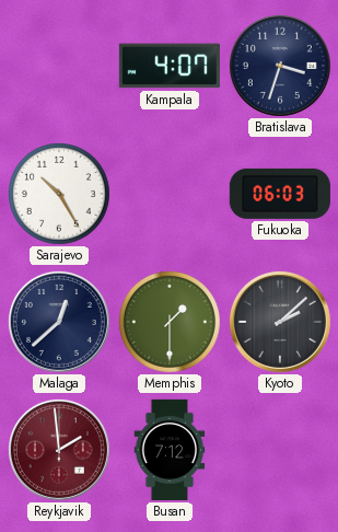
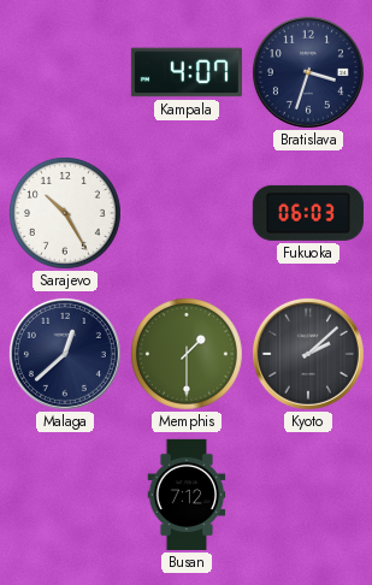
Reykjavik: 1:59 -> none (59, 450)
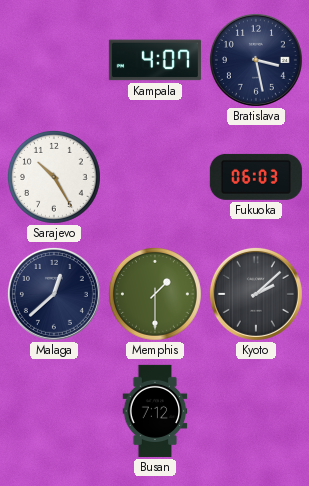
Bratislava: 3:33 -> 3:28 (256, 60)
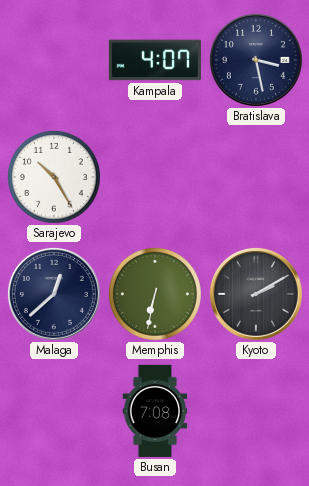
Fukuoka: 06:03 -> none (256, 177)
Memphis: 1:30 -> 6:32 (155, 294)
Kyoto: 2:08 -> 2:10 (256, 294)
Busan: 7:12 -> 7:08 (155, 411)
